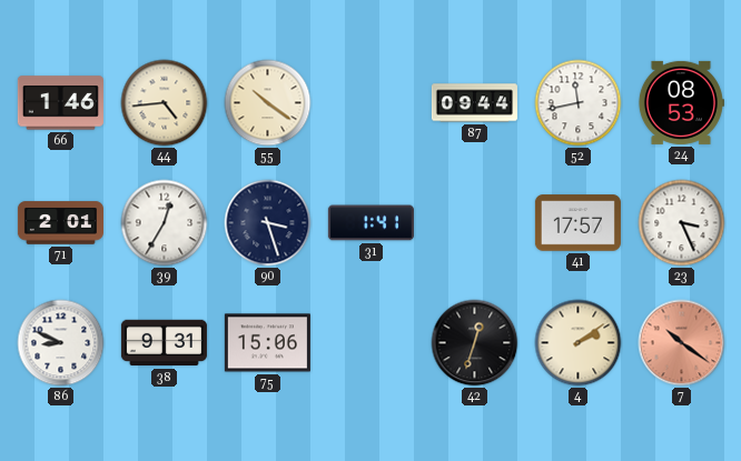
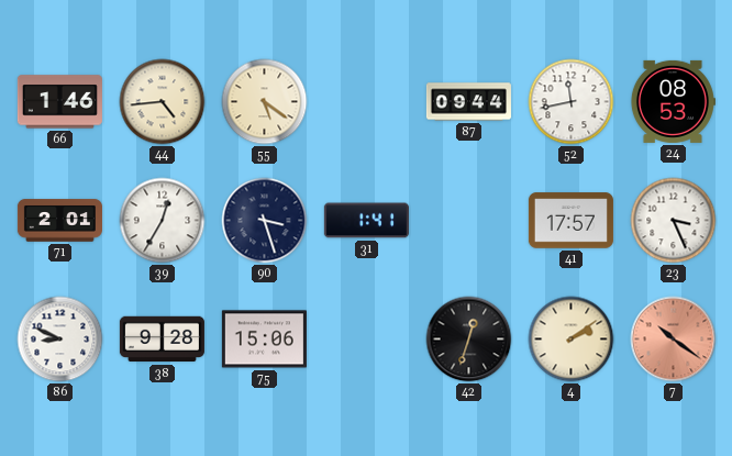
55: 10:21 -> 5:21 (265, 102)
38: 9:31 -> 9:28 (162, 340)
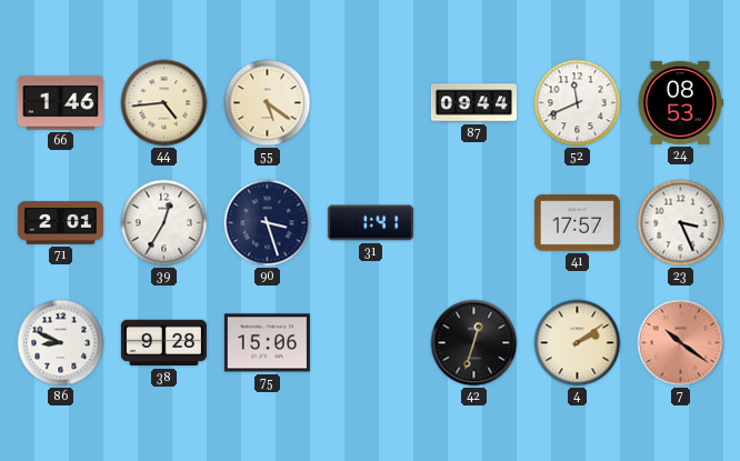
52: 11:43 -> 11:41 (578, 103)
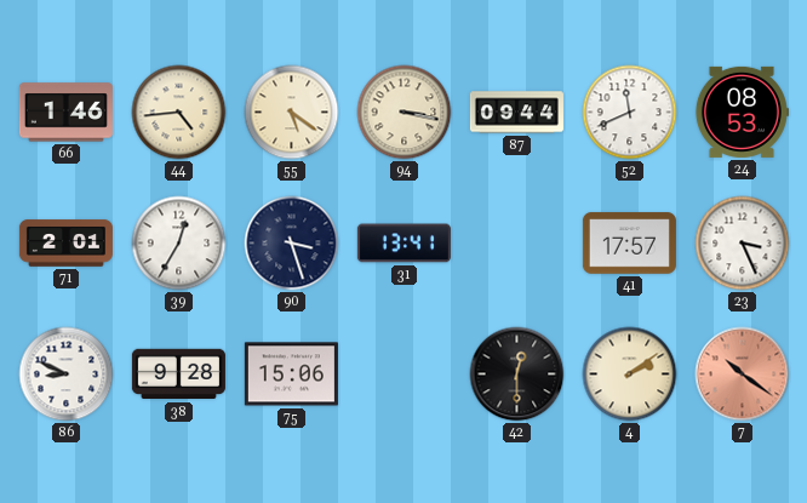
94: none -> 3:17 (405, 113)
31: 1:41 -> 13:41 (403, 244)
42: 12:33 -> 12:30 (517, 375)
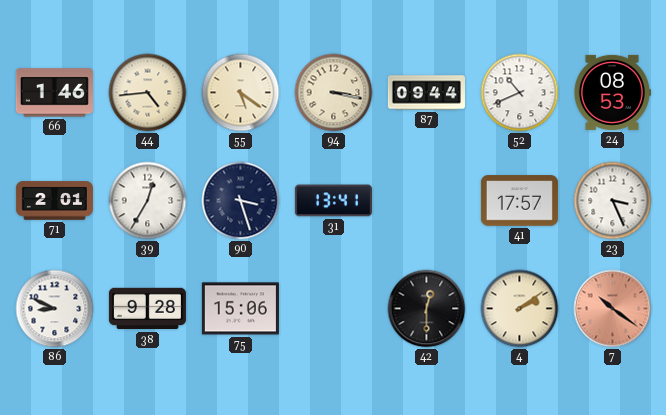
52: 11:41 -> 10:41 (520, 93)
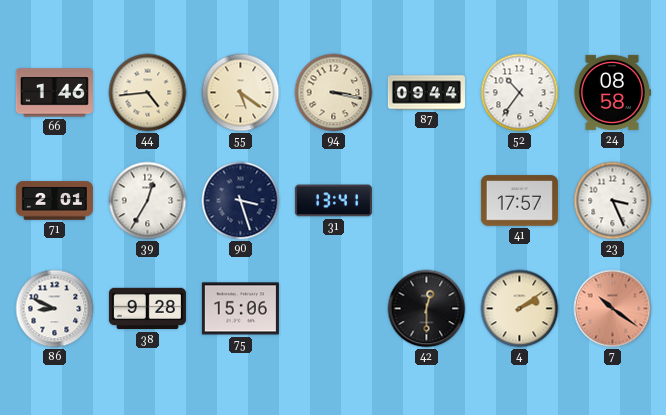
52: 10:41 -> 10:36 (520, 93)
24: 08:53 -> 08:58 (612, 92)
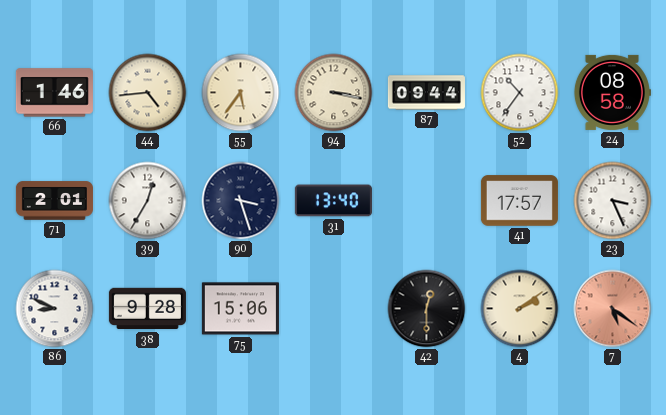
55: 5:21 -> 5:36 (241, 93)
31: 13:41 -> 13:40 (333, 201)
7: 10:21 -> 5:21 (613, 309)
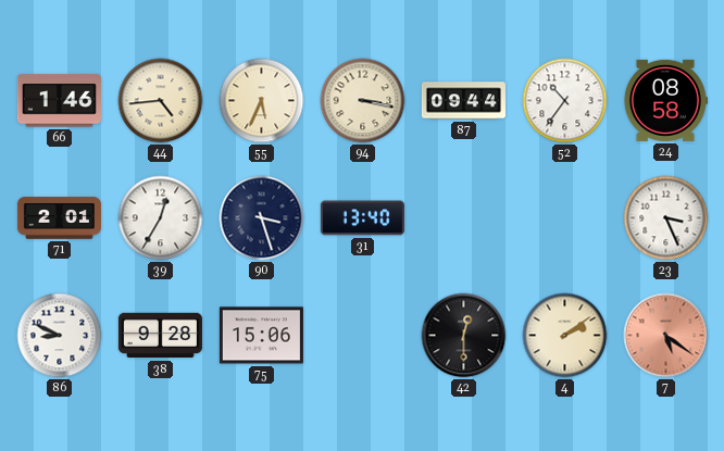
55: 5:36 -> 5:34 (262, 101)
41: 17:57 -> none (519, 201)
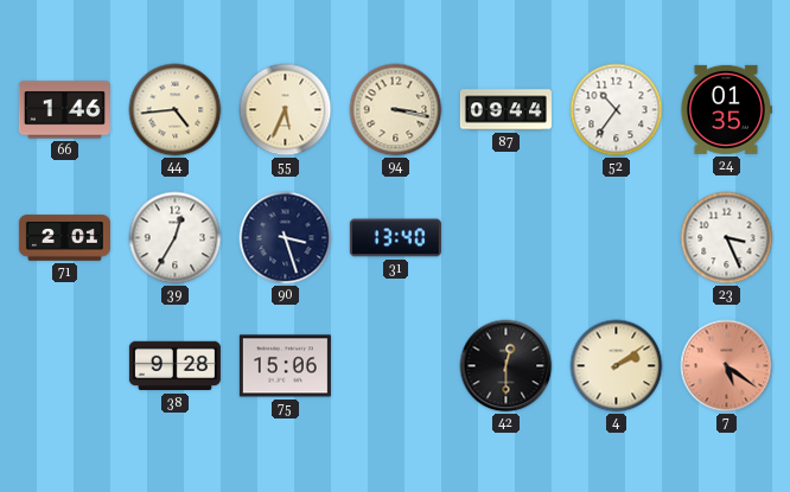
24: 08:58 -> 01:35 (726, 109)
86: 8:49 -> none (60, 336)
